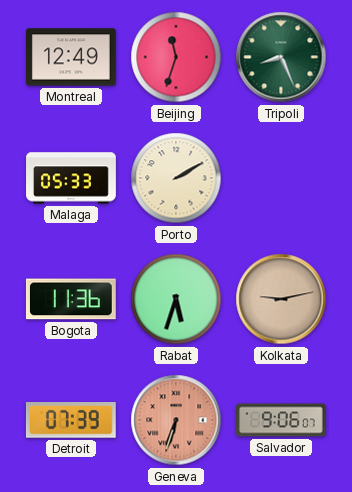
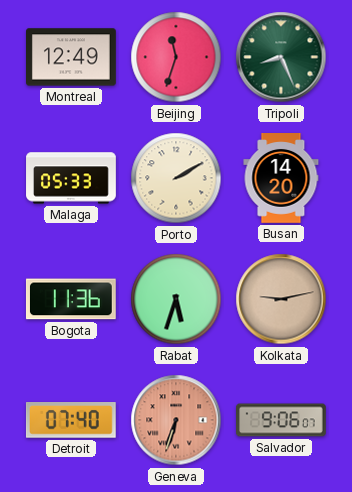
Busan: none -> 14:20 (281, 179)
Detroit: 07:39 -> 07:40 (71, 421)
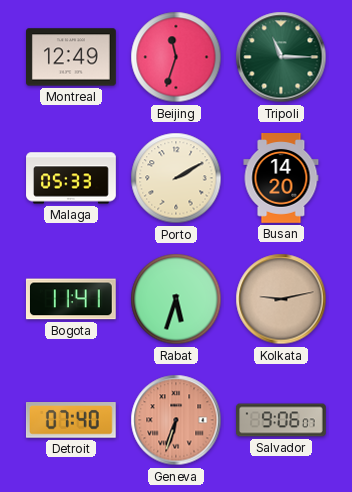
Tripoli: 8:26 -> 11:15 (281, 57)
Bogota: 11:36 -> 11:41 (71, 299)
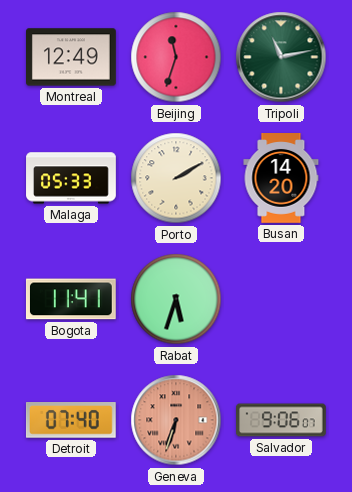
Tripoli: 11:15 -> 11:13 (281, 57)
Kolkata: 9:13 -> none (281, 299)
